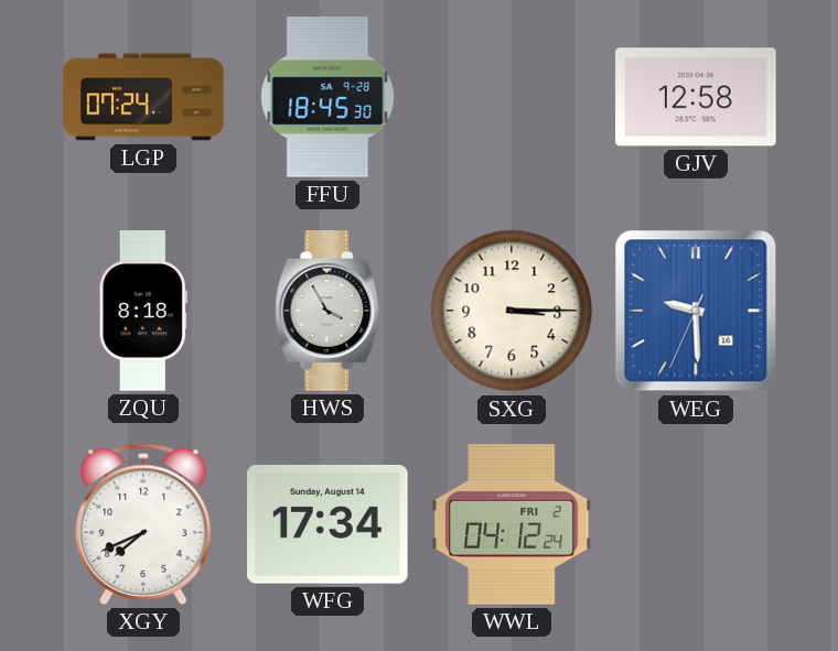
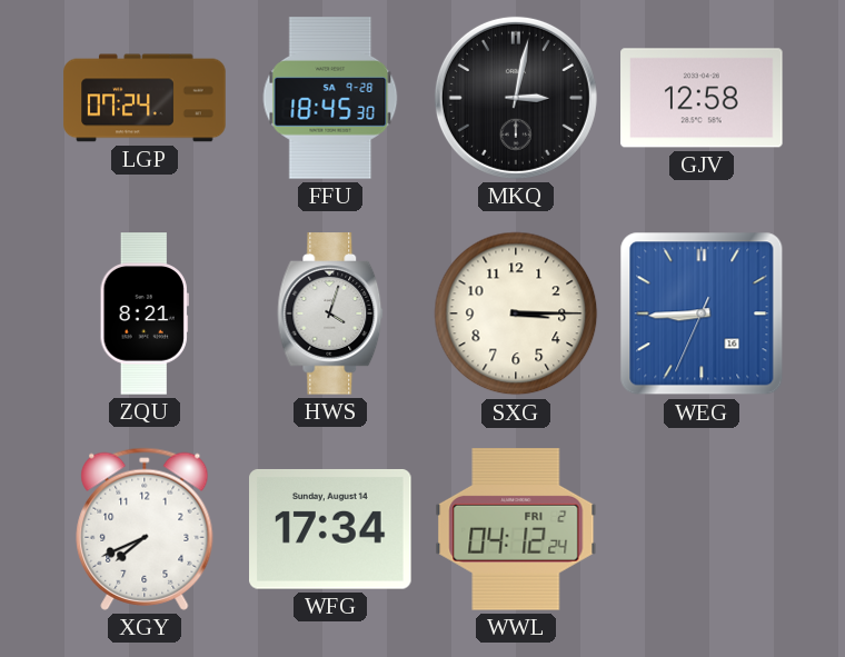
MKQ: none -> 3:02 (516, 98)
ZQU: 8:18 -> 8:21 (145, 313)
HWS: 3:55 -> 4:03 (330, 313)
WEG: 9:29 -> 8:44 (702, 313)
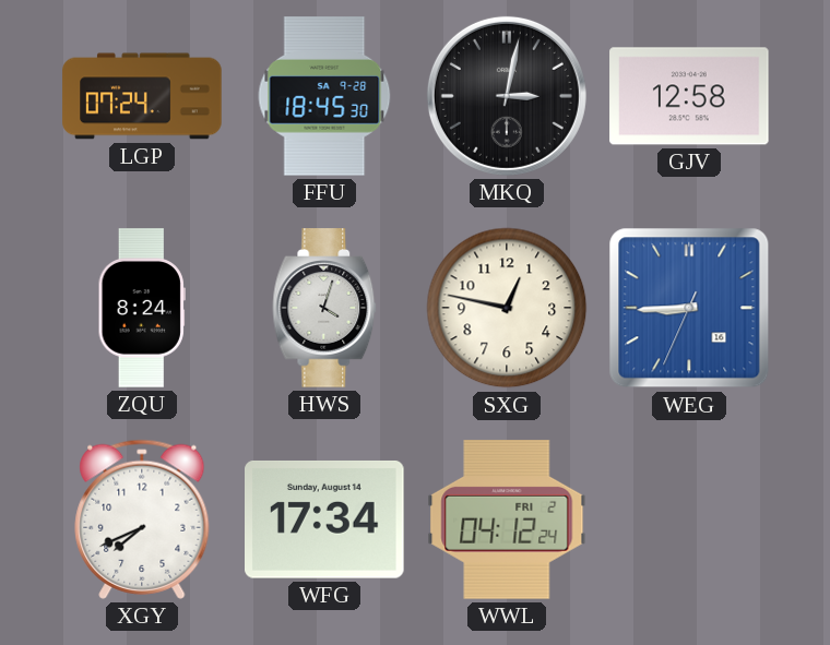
ZQU: 8:21 -> 8:24 (142, 308)
SXG: 3:15 -> 12:47 (507, 308)
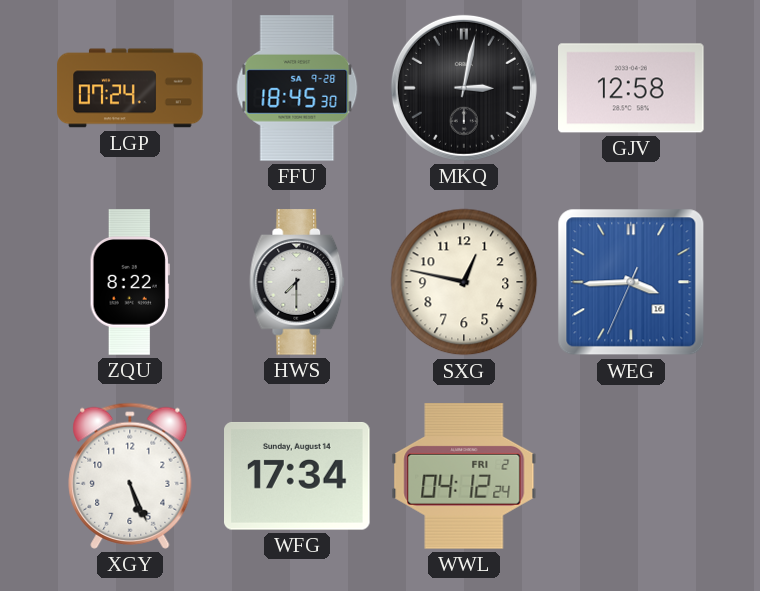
ZQU: 8:24 -> 8:22 (130, 282)
HWS: 4:03 -> 7:30 (297, 282)
WEG: 8:44 -> 3:44 (631, 282)
XGY: 7:41 -> 5:26 (130, 476)
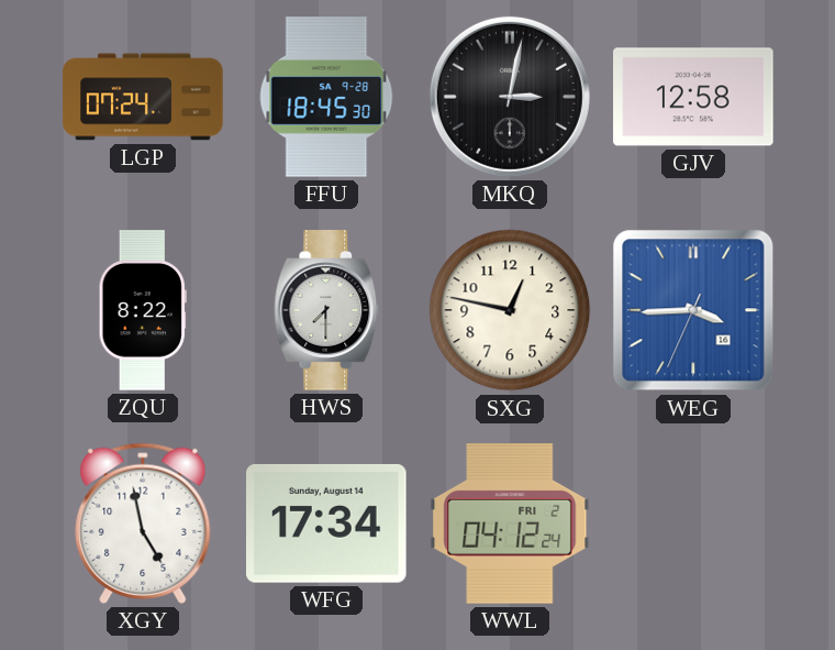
XGY: 5:26 -> 4:58 (143, 524)
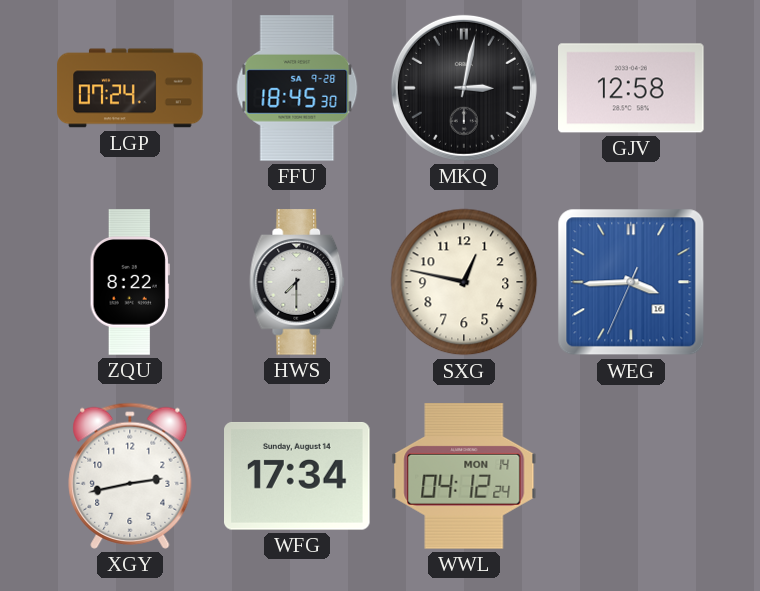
XGY: 4:58 -> 2:43 (130, 476)
WWL date: FRI 2 -> MON 14 (464, 476)
